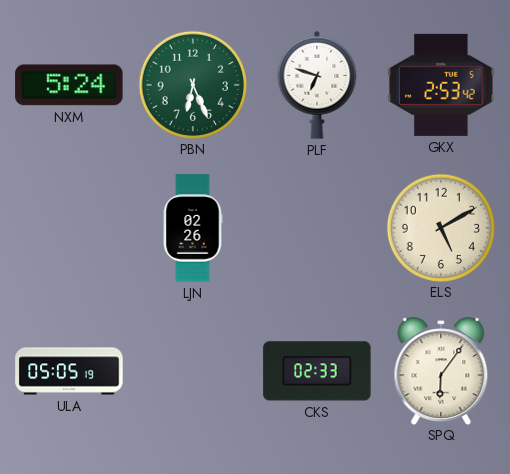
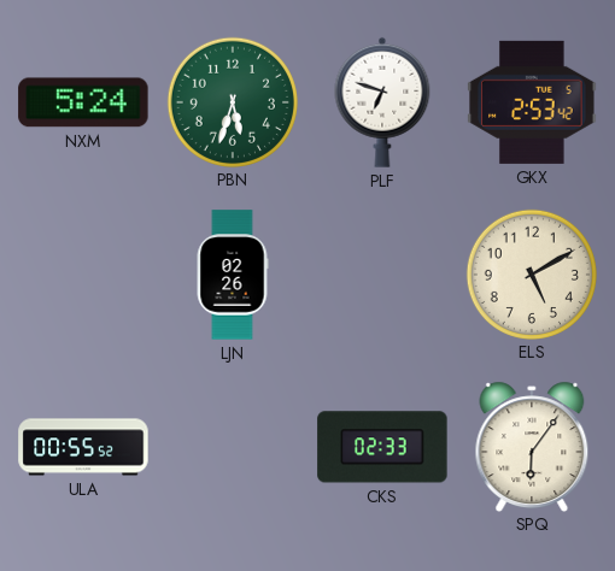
PBN: 6:26 -> 5:33 (232, 101)
ULA: 05:05 -> 00:55 (83, 447)
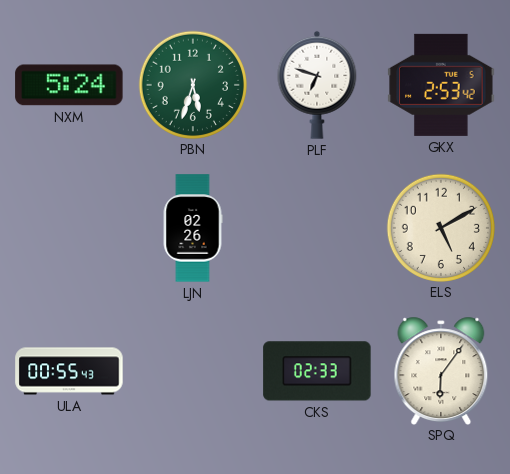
ULA: 00:55:52 -> 00:55:43 (69, 371)
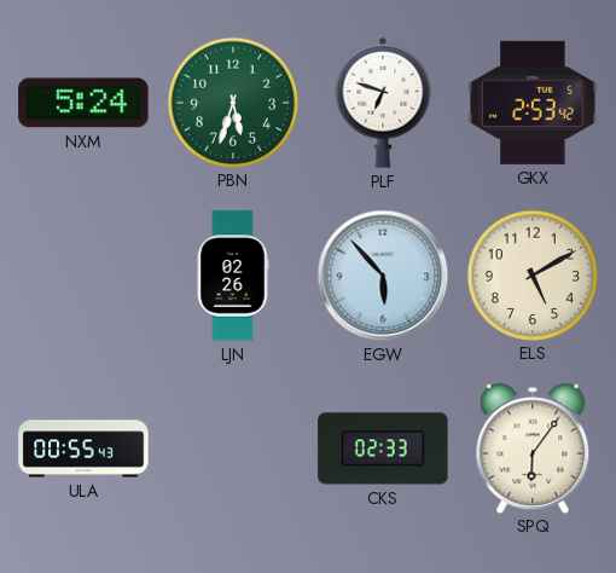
EGW: none -> 5:53 (383, 276)
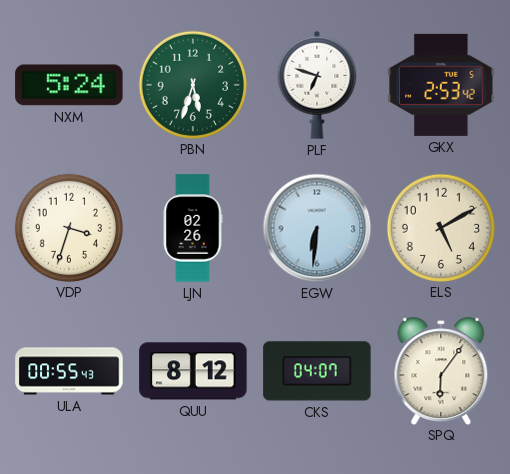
VDP: none -> 3:33 (68, 227)
EGW: 5:53 -> 6:31 (317, 228)
QUU: none -> 8:12 (193, 371)
CKS: 02:33 -> 04:07 (317, 371)
